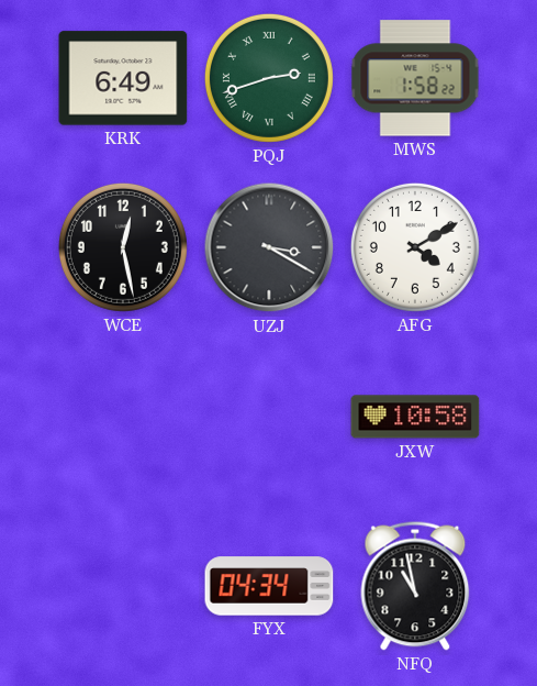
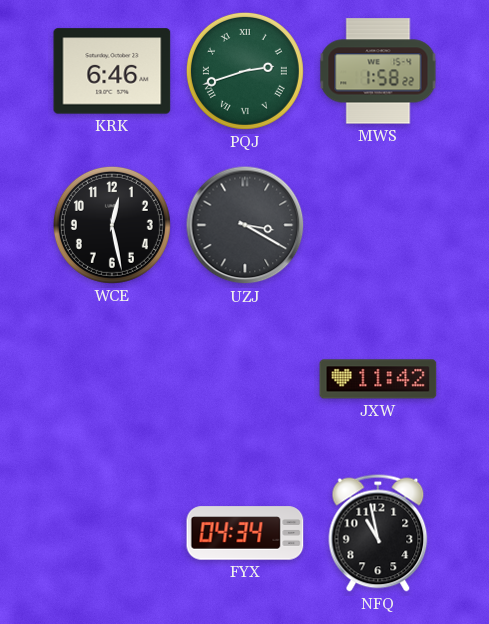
KRK: 6:49 -> 6:46 (112, 71)
AFG: 4:10 -> none (415, 247)
JXW: 10:58 -> 11:42 (378, 379)
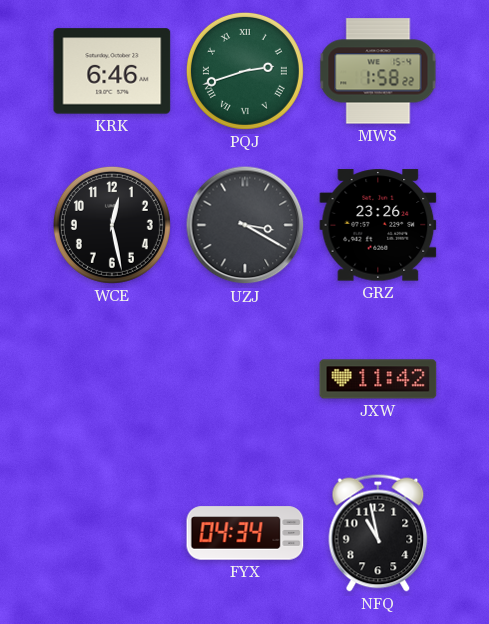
GRZ: none -> 23:26 (378, 225)
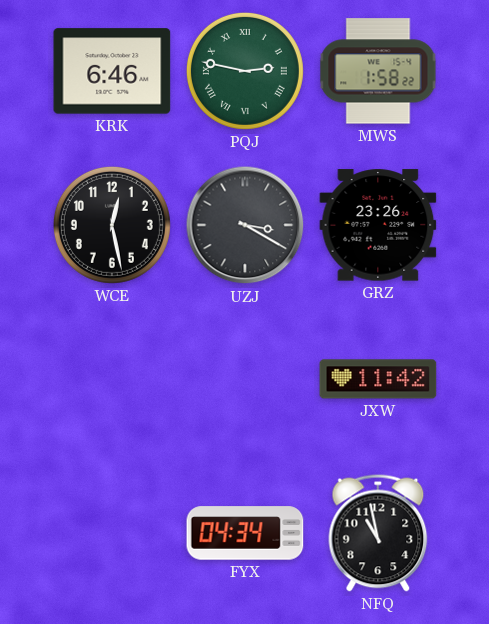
PQJ: 2:42 -> 2:47 (245, 71)
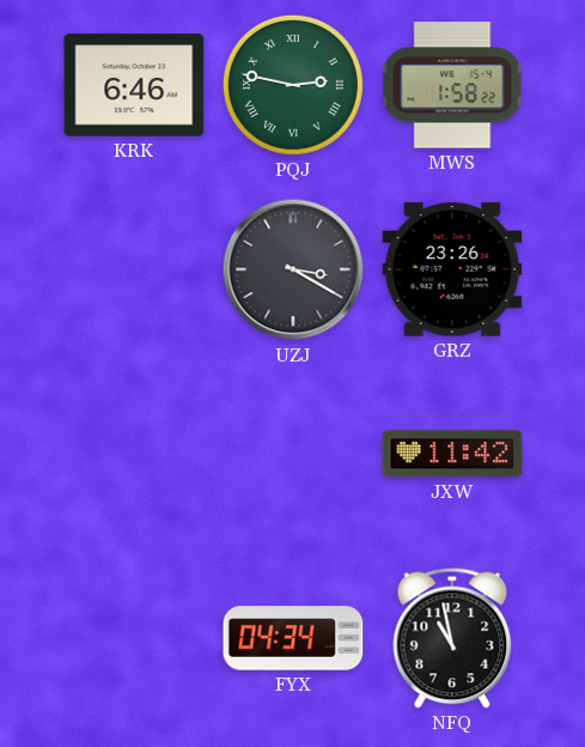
WCE: 12:28 -> none (112, 225)
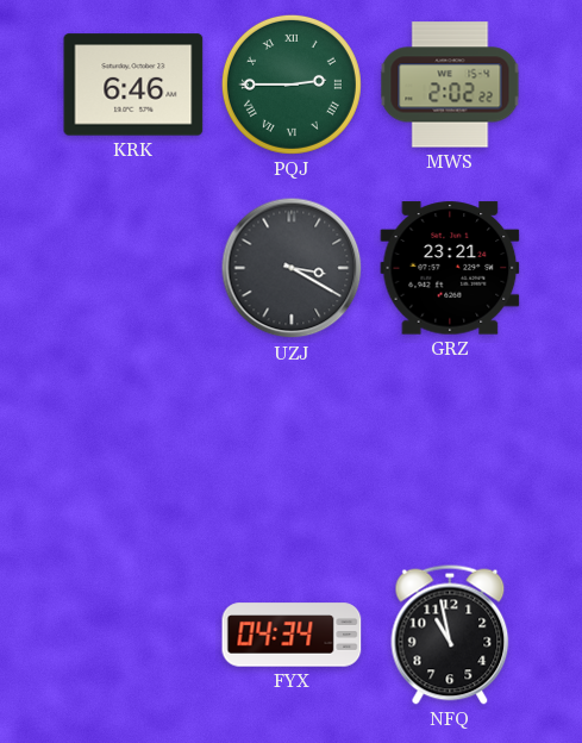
PQJ: 2:47 -> 2:45 (292, 85)
MWS: 1:58 -> 2:02 (450, 85)
GRZ: 23:26 -> 23:21 (450, 268)
JXW: 11:42 -> none (452, 454)
